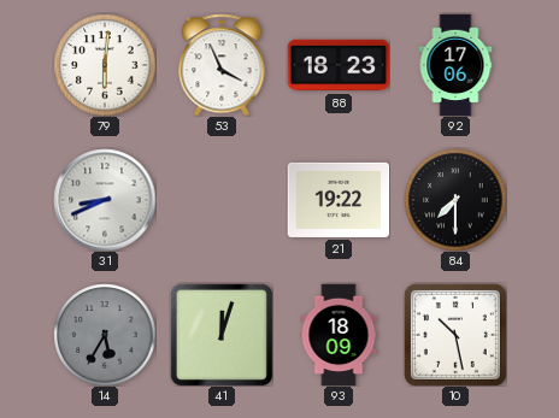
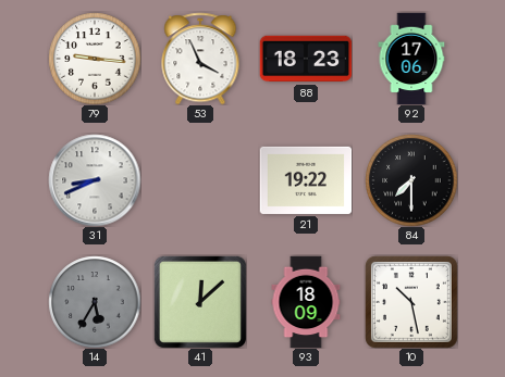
79: 6:01 -> 9:16 (95, 59)
41: 12:03 -> 12:08 (200, 302)
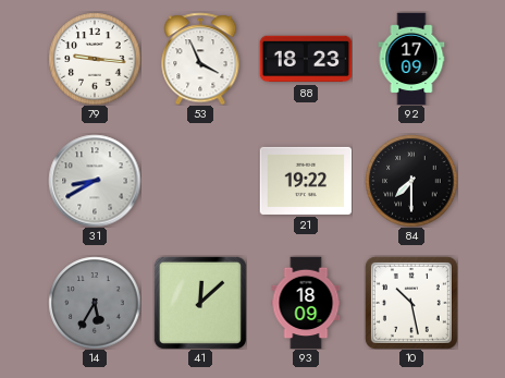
92: 17:06 -> 17:09 (411, 59)
31: 8:41 -> 8:40 (95, 181)
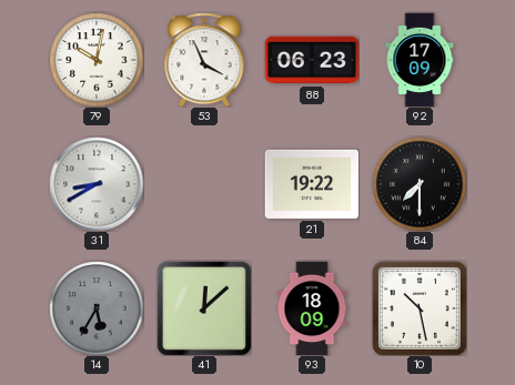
79: 9:16 -> 10:02 (97, 60)
88: 18:23 -> 06:23 (312, 60)
